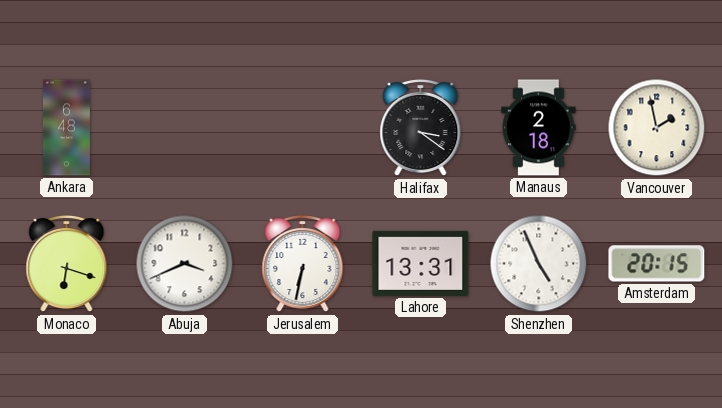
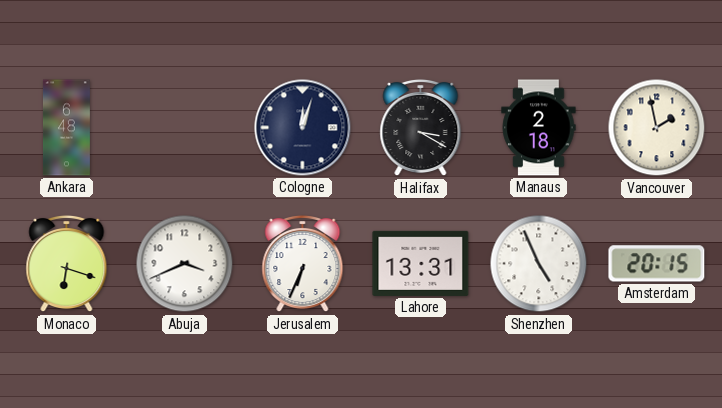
Cologne: none -> 12:03 (303, 128)
Halifax: 3:21 -> 3:20 (421, 128)
Jerusalem: 6:32 -> 6:34 (303, 264)
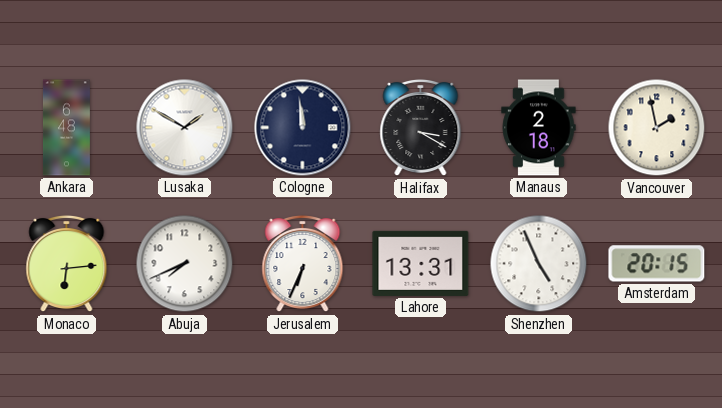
Lusaka: none -> 1:50 (185, 128)
Cologne: 12:03 -> 11:59 (303, 128)
Monaco: 6:18 -> 6:14 (67, 264)
Abuja: 3:41 -> 7:41 (185, 264)
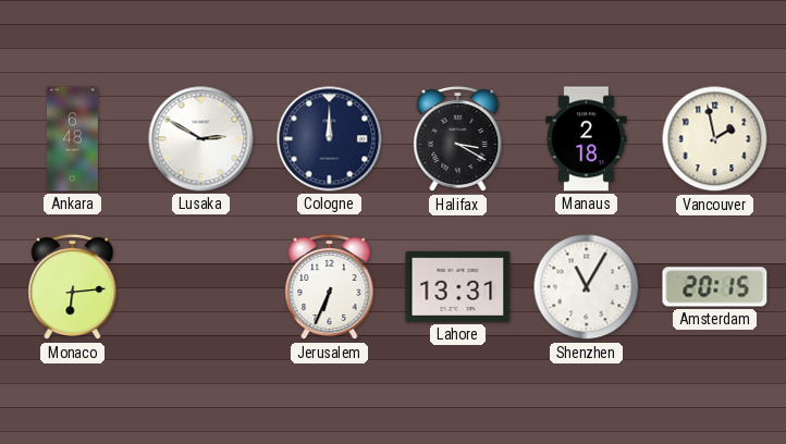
Lusaka: 1:50 -> 2:50 (201, 139)
Cologne: 11:59 -> 12:00 (330, 139)
Abuja: 7:41 -> none (185, 264)
Shenzhen: 4:56 -> 11:05 (587, 287)
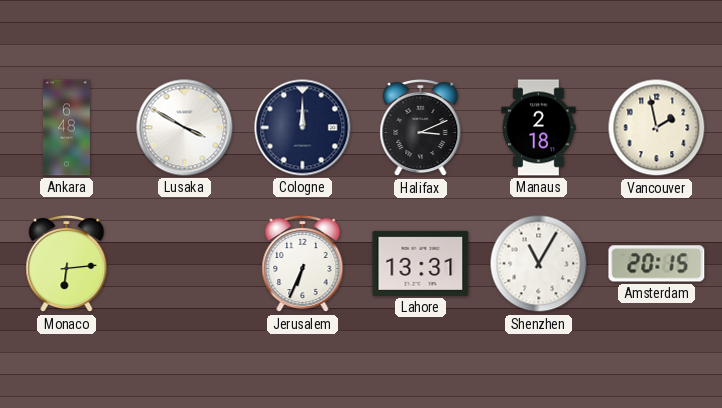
Lusaka: 2:50 -> 3:50 (185, 128)
Halifax: 3:20 -> 3:11 (421, 128)
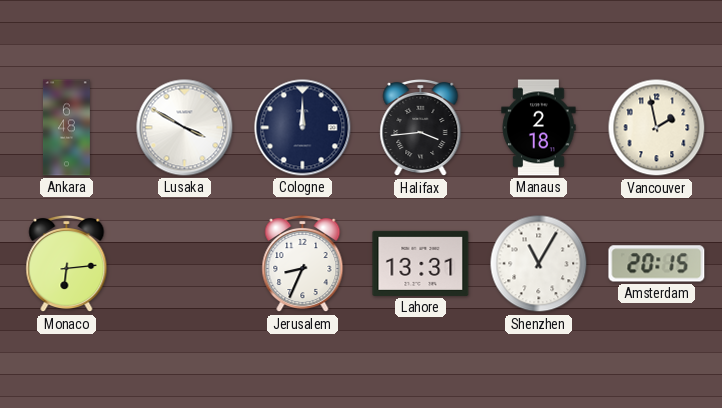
Halifax: 3:11 -> 3:44 (421, 128)
Jerusalem: 6:34 -> 8:34 (303, 264)
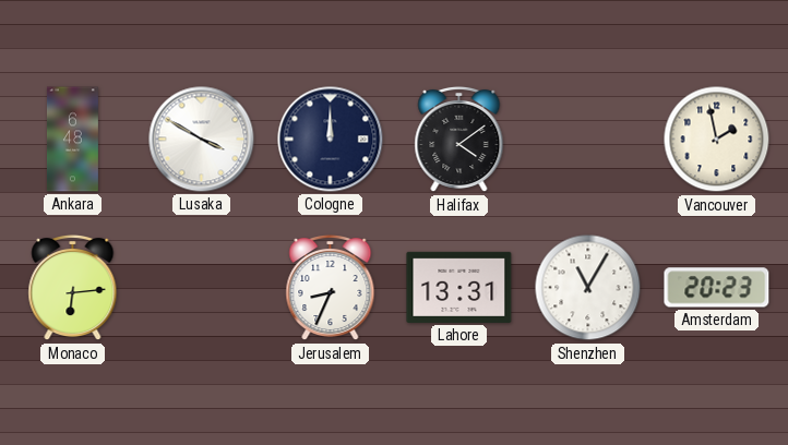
Halifax: 3:44 -> 4:09 (459, 140)
Manaus: 2:18 -> none (539, 128)
Amsterdam: 20:15 -> 20:23 (717, 288)
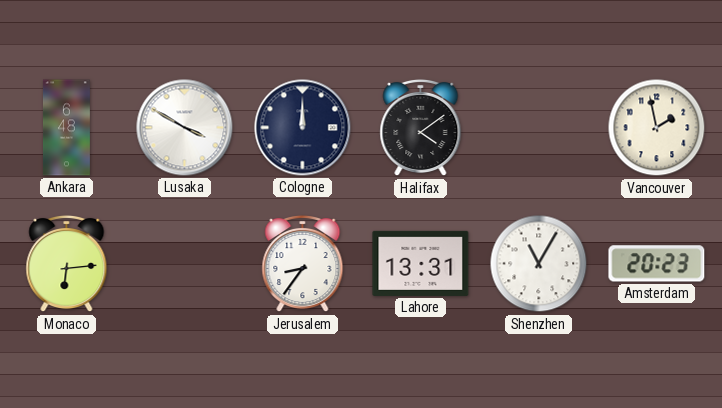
Jerusalem: 8:34 -> 8:36 (303, 264)
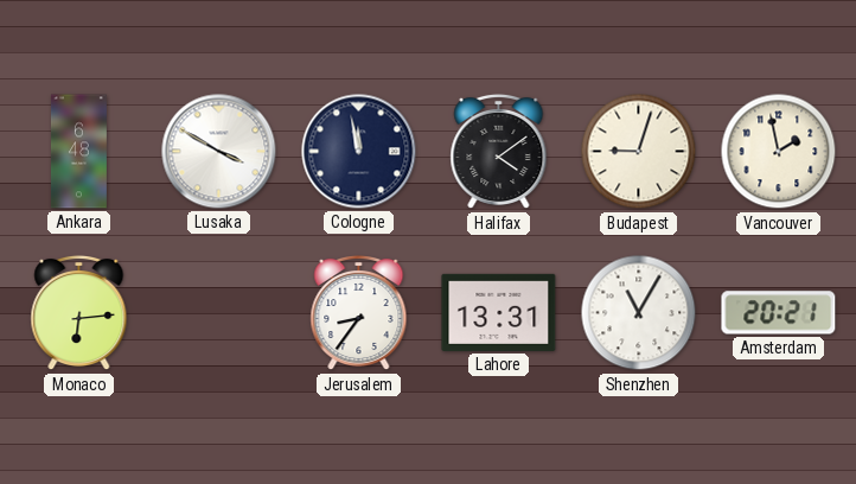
Cologne: 12:00 -> 11:58 (359, 152)
Budapest: none -> 9:03 (639, 152)
Amsterdam: 20:23 -> 20:21 (779, 313)
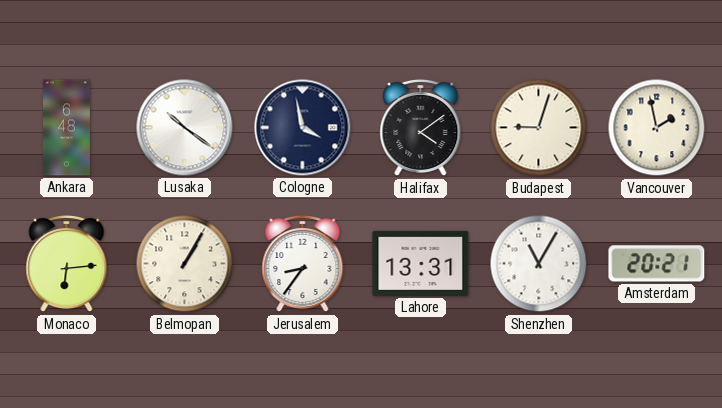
Lusaka: 3:50 -> 10:21 (185, 128)
Cologne: 11:58 -> 3:58 (303, 128)
Belmopan: none -> 1:05 (185, 264)
